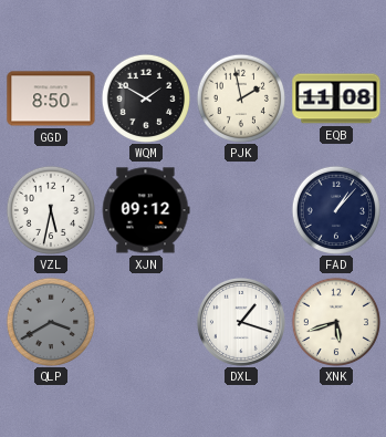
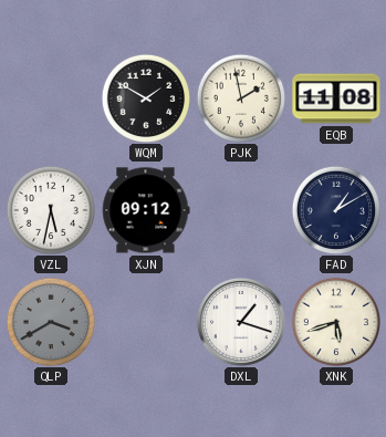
GGD: 8:50 -> none (51, 98)
FAD: 1:07 -> 1:10 (335, 209)
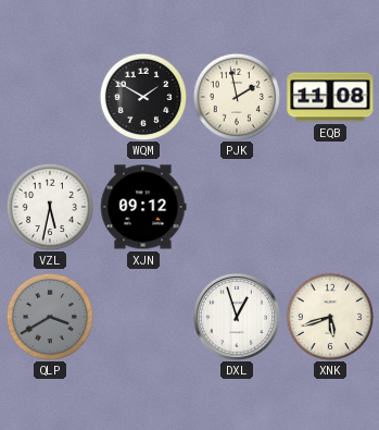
FAD: 1:10 -> none (335, 209)
DXL: 1:18 -> 12:57 (237, 317)
